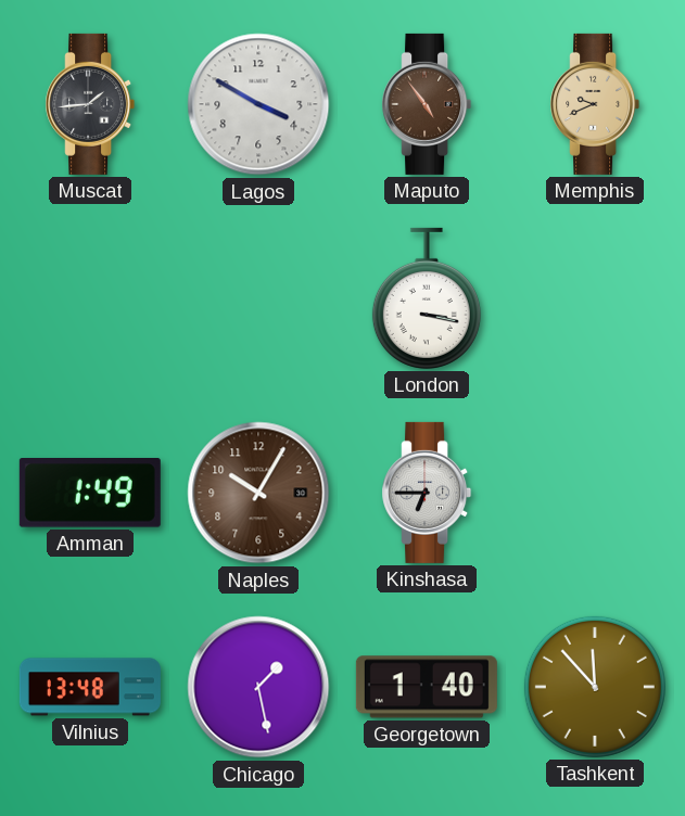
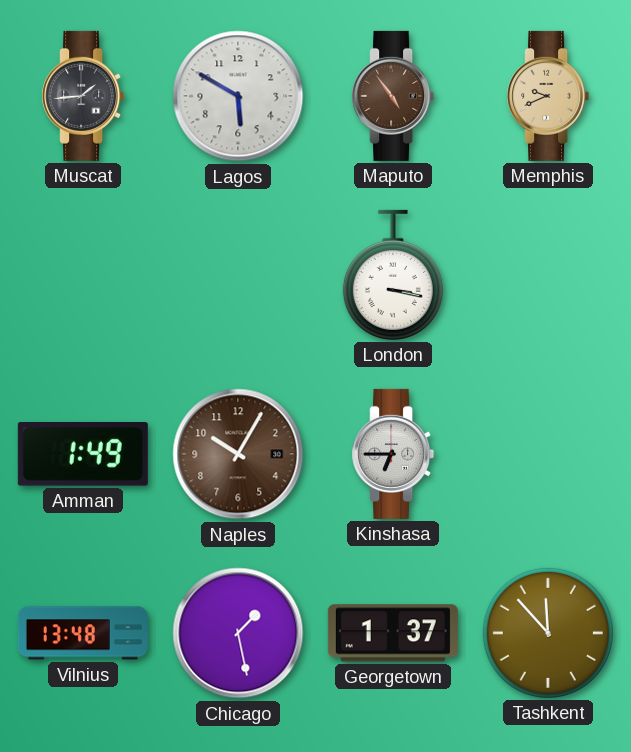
Lagos: 3:50 -> 5:50 (238, 96)
Georgetown: 1:40 -> 1:37 (393, 633)
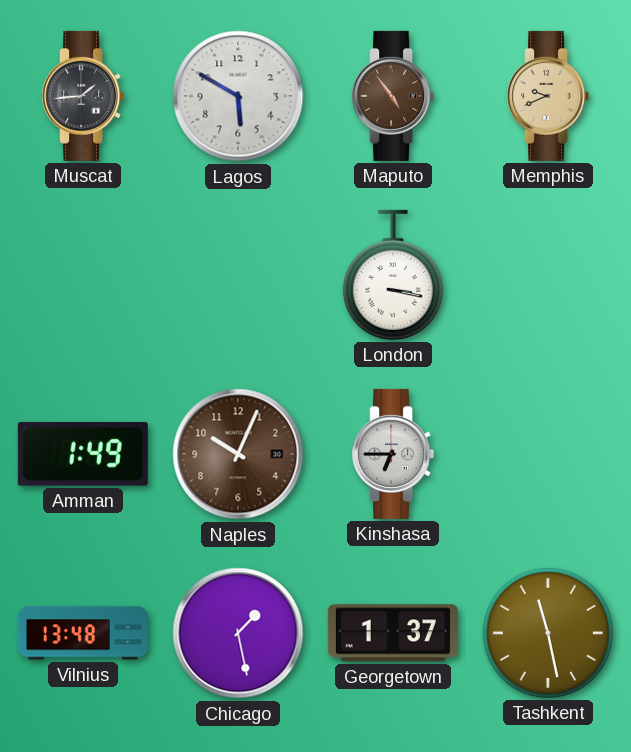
Naples: 10:05 -> 10:04 (238, 454)
Tashkent: 11:53 -> 11:28 (548, 633)
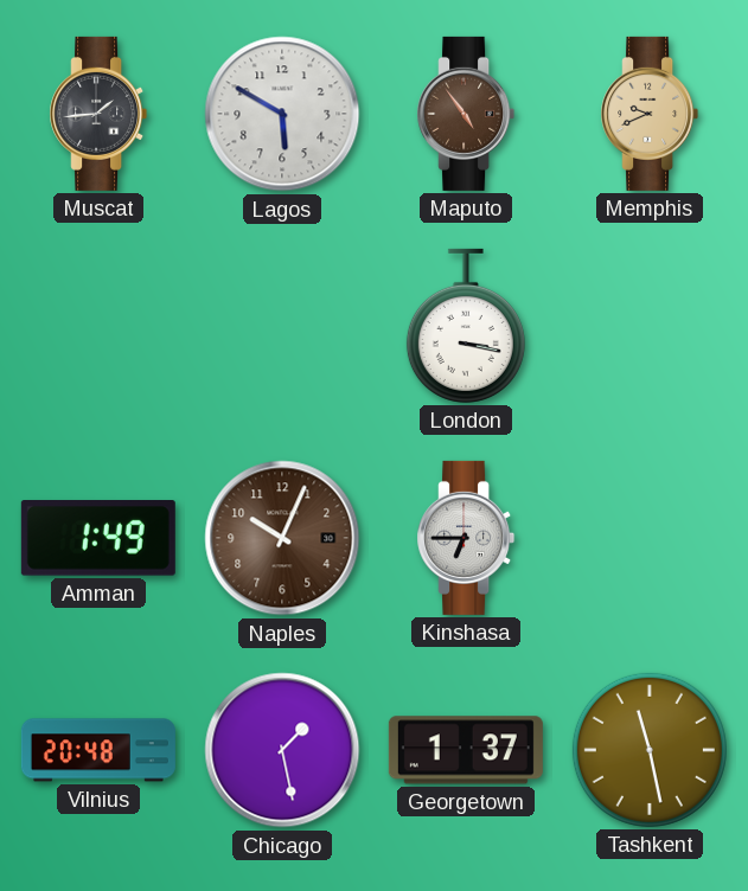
Vilnius: 13:48 -> 20:48 (98, 750)
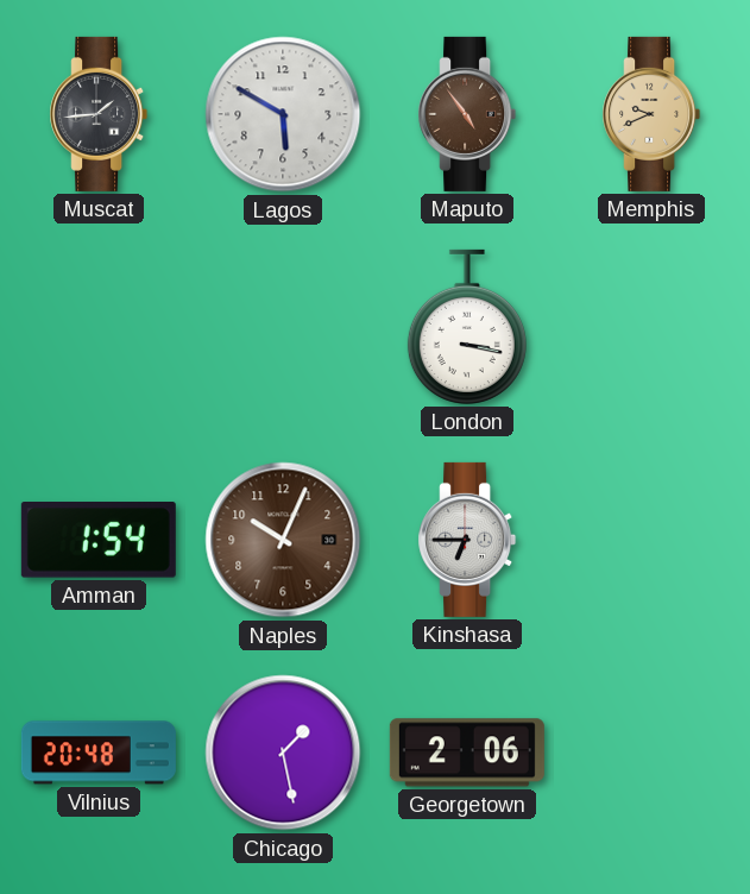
Amman: 1:49 -> 1:54 (99, 541)
Georgetown: 1:37 -> 2:06 (467, 753)
Tashkent: 11:28 -> none (650, 750)
